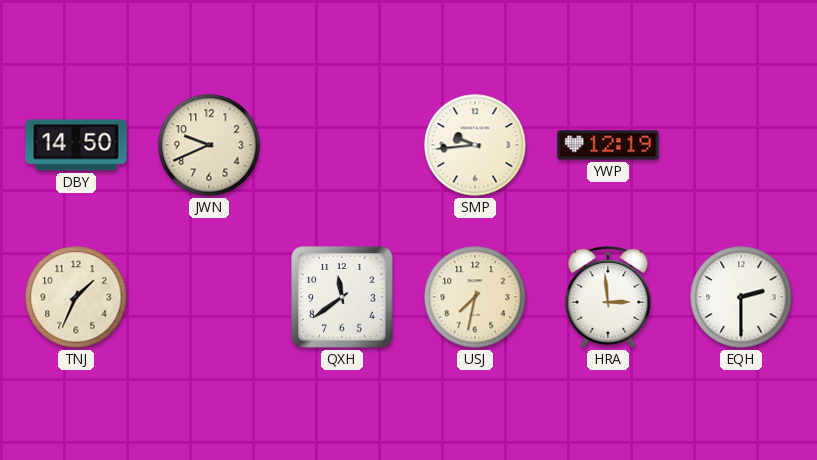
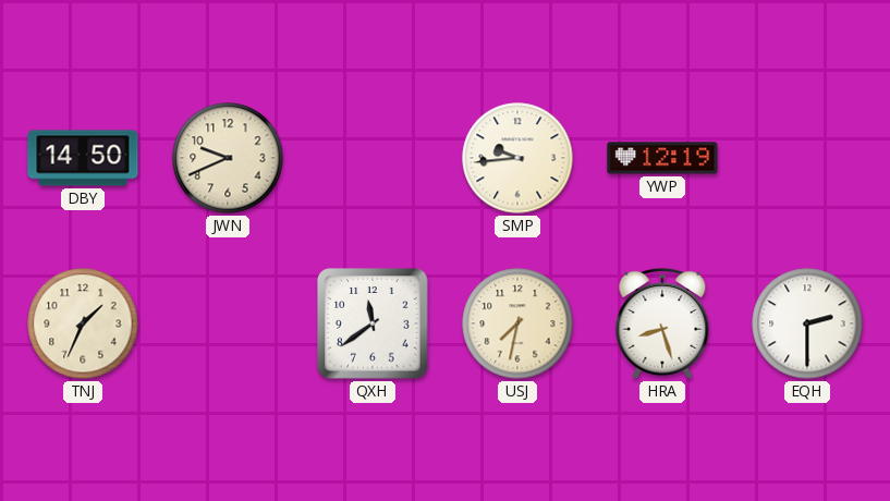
HRA: 2:59 -> 8:27 (662, 323)
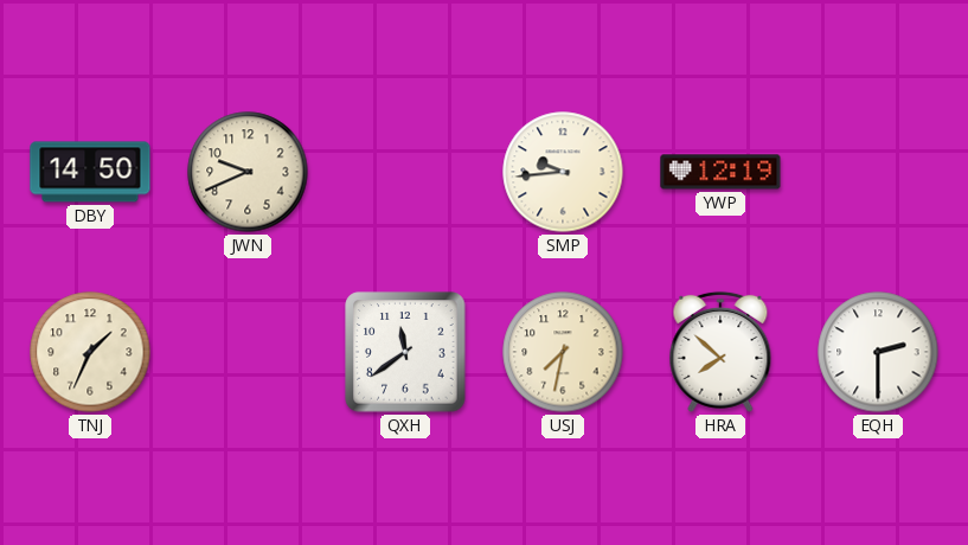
HRA: 8:27 -> 7:52 (720, 352)
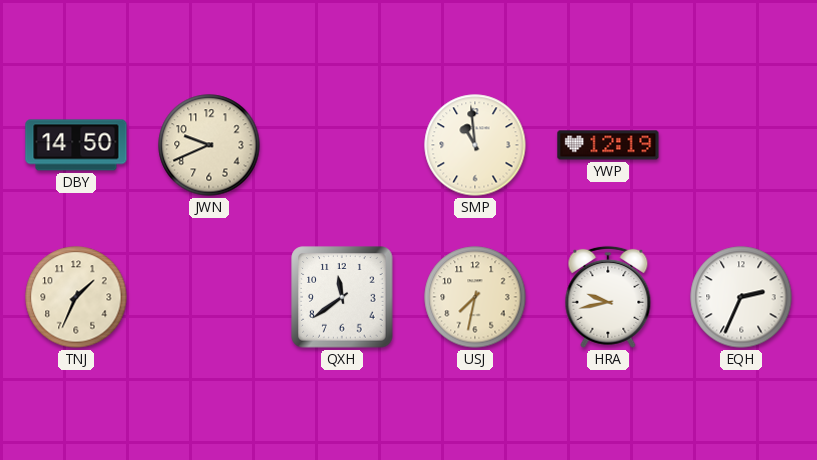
SMP: 9:44 -> 10:59 (475, 145)
HRA: 7:52 -> 9:43 (608, 297)
EQH: 2:30 -> 2:34 (741, 297)
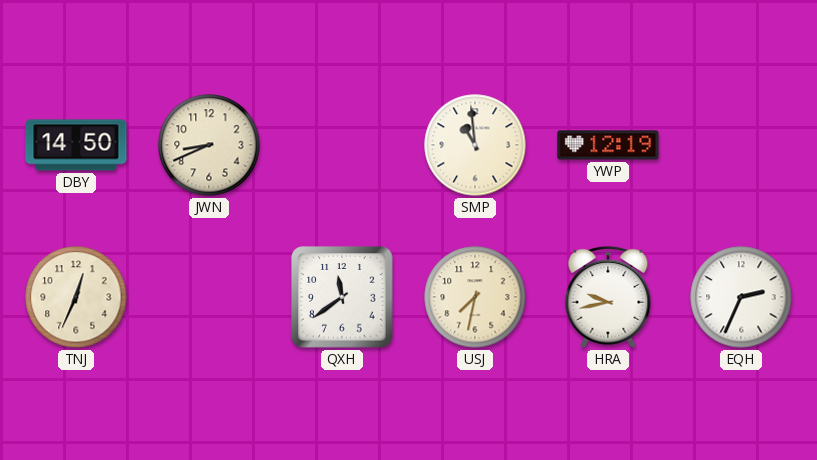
JWN: 9:41 -> 8:41 (209, 145)
TNJ: 1:34 -> 12:34 (76, 297)
